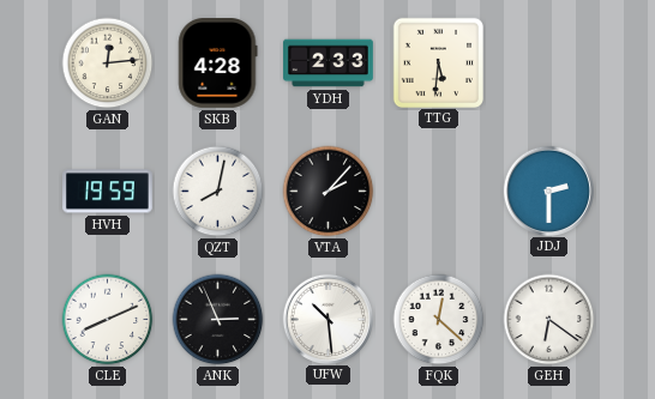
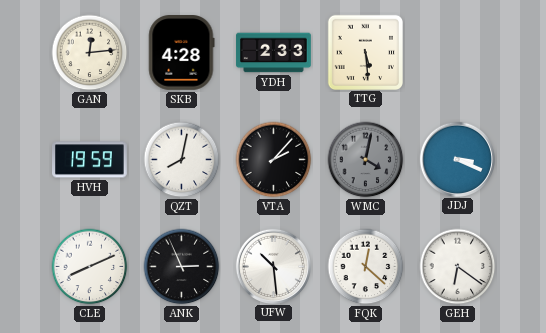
TTG: 5:31 -> 5:29 (365, 52)
WMC: none -> 4:02 (366, 160)
JDJ: 2:30 -> 3:19 (457, 159)
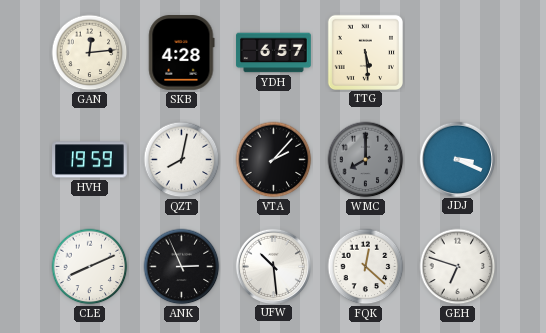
YDH: 2:33 -> 6:57 (274, 53)
WMC: 4:02 -> 8:00 (366, 160)
GEH: 6:21 -> 6:48 (458, 267)
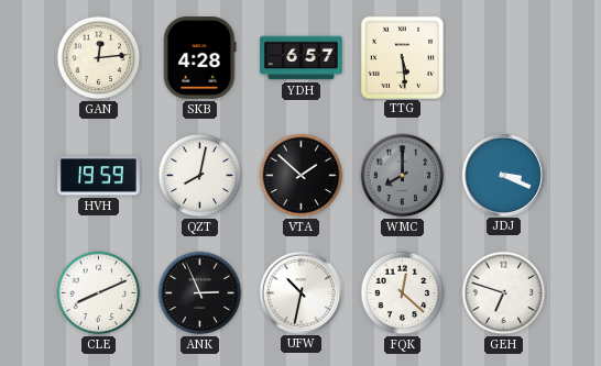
VTA: 2:07 -> 1:52 (302, 176)
UFW: 10:29 -> 10:32 (300, 292)
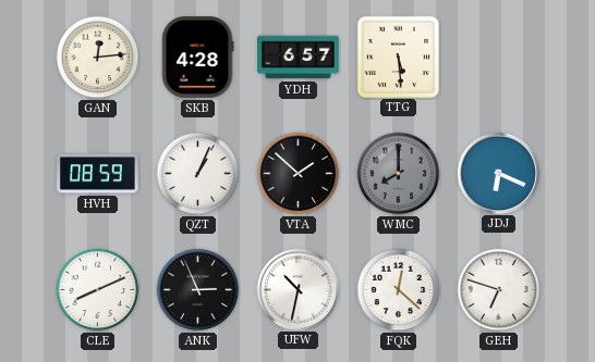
HVH: 19:59 -> 08:59 (98, 174)
QZT: 8:02 -> 1:04 (198, 174)
JDJ: 3:19 -> 6:19 (498, 173)
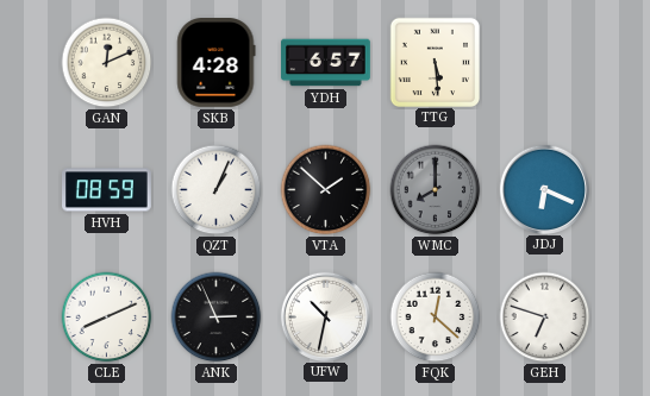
GAN: 12:14 -> 12:11 (107, 63)
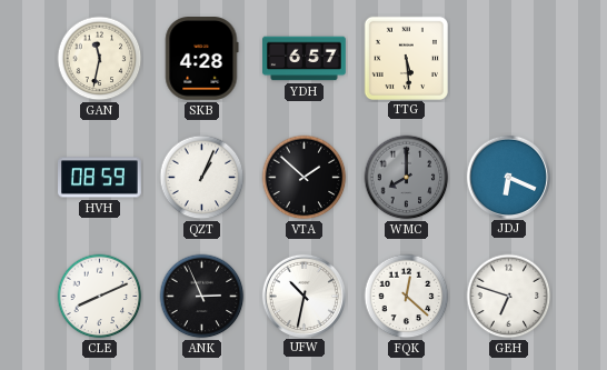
GAN: 12:11 -> 11:32 (100, 59)
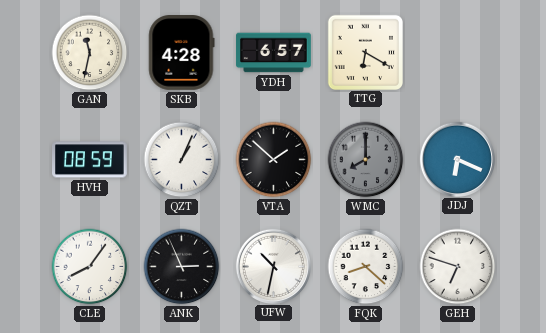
TTG: 5:29 -> 6:20 (365, 52)
CLE: 8:11 -> 8:06 (90, 267)
FQK: 12:22 -> 8:22 (366, 267)
